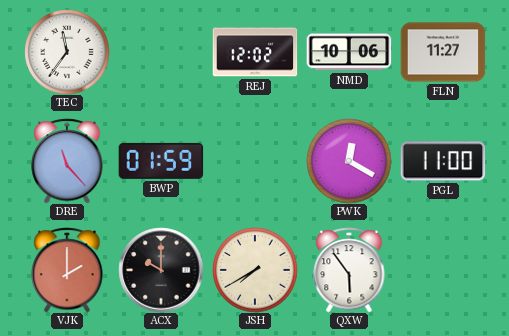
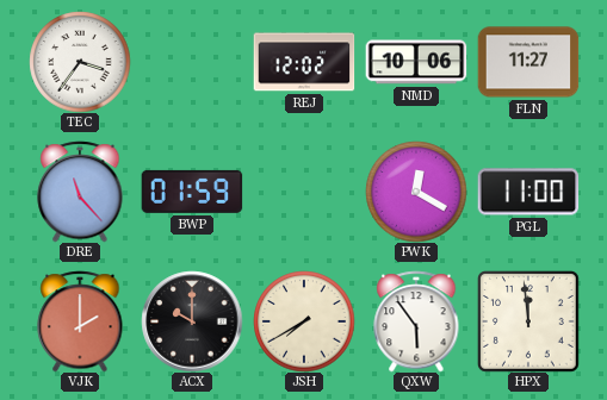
TEC: 11:36 -> 3:36 (80, 62)
HPX: none -> 11:59 (528, 321)
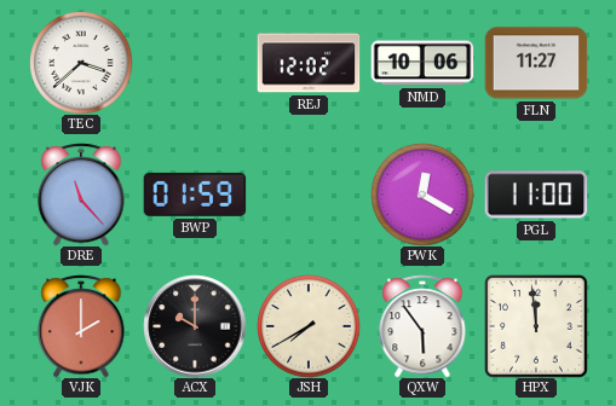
TEC: 3:36 -> 3:38 (81, 63)
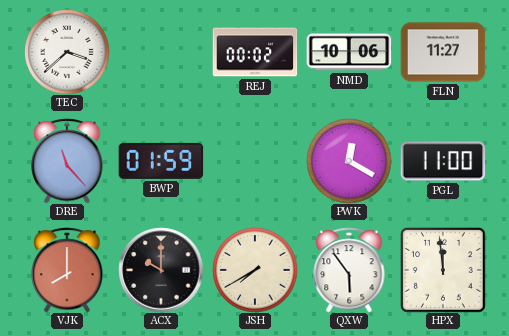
REJ: 12:02 -> 00:02 (255, 52)
VJK: 2:00 -> 8:00 (67, 270)
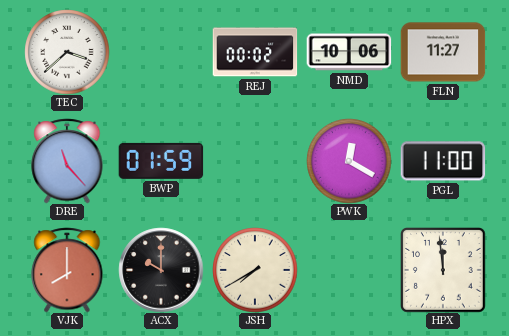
QXW: 5:54 -> none (349, 270)
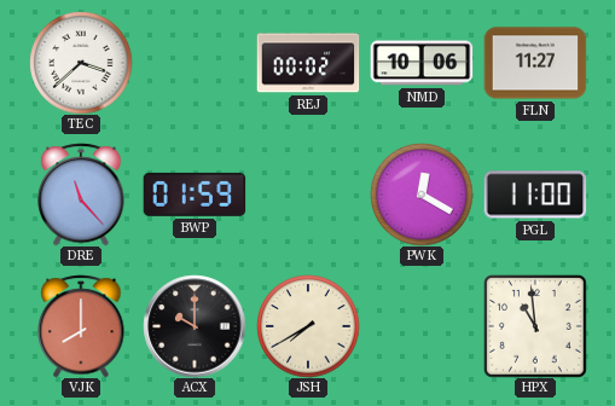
HPX: 11:59 -> 10:59 (535, 326)
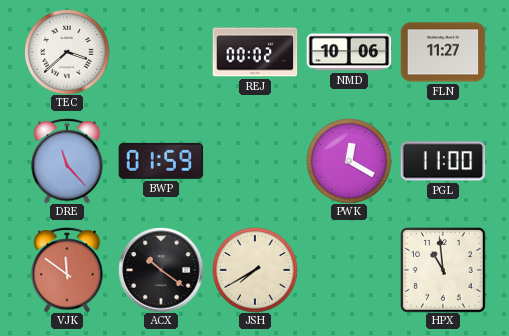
VJK: 8:00 -> 11:51 (67, 270)
ACX: 10:00 -> 10:21 (161, 270)
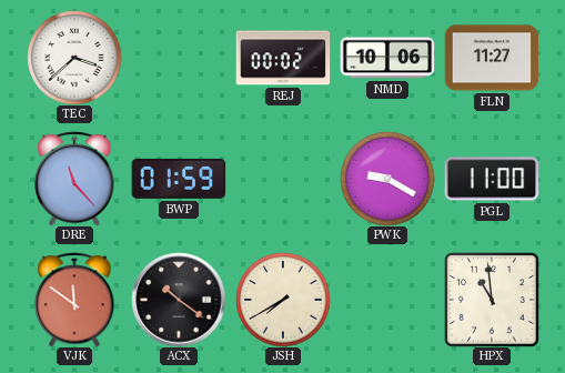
PWK: 12:20 -> 9:20 (387, 179)
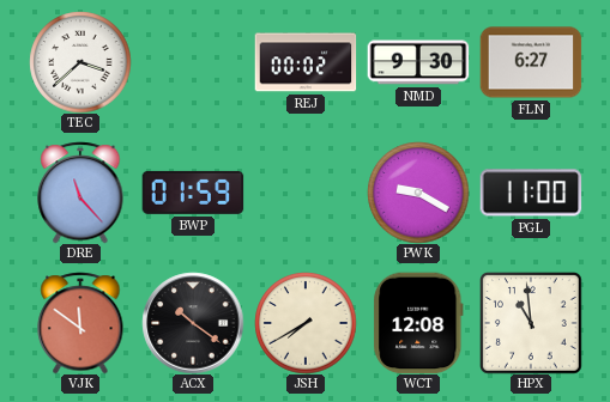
NMD: 10:06 -> 9:30 (418, 62)
FLN: 11:27 -> 6:27 (531, 62)
WCT: none -> 12:08 (418, 323)
